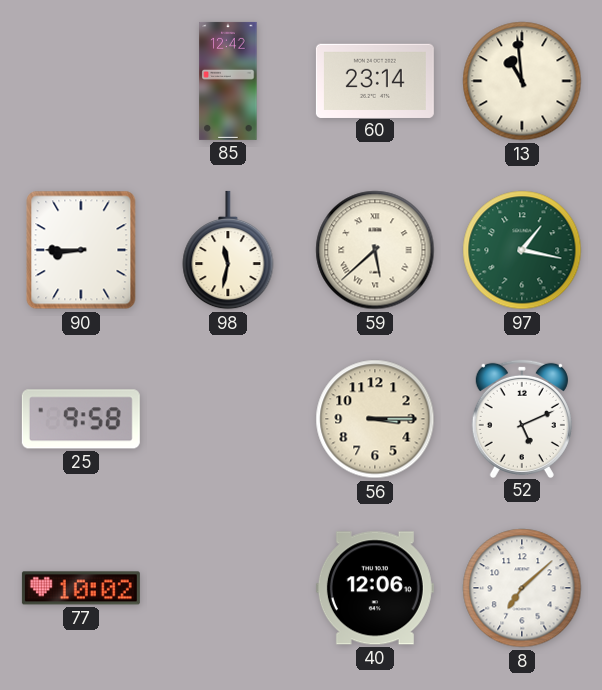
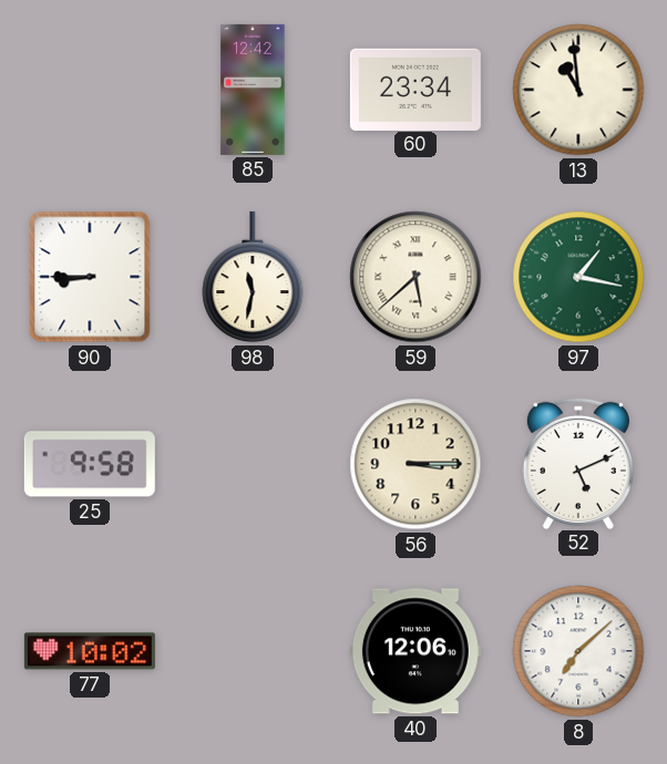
60: 23:14 -> 23:34 (415, 89)
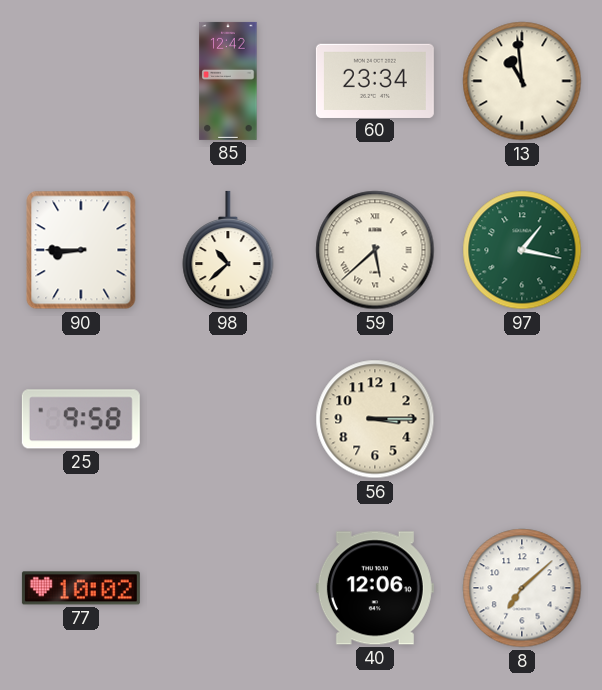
98: 11:32 -> 10:38 (228, 250)
52: 5:11 -> none (578, 463)
